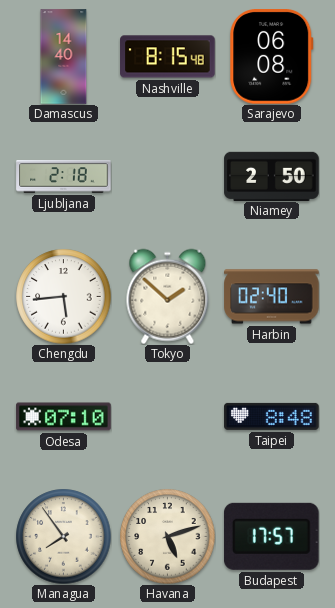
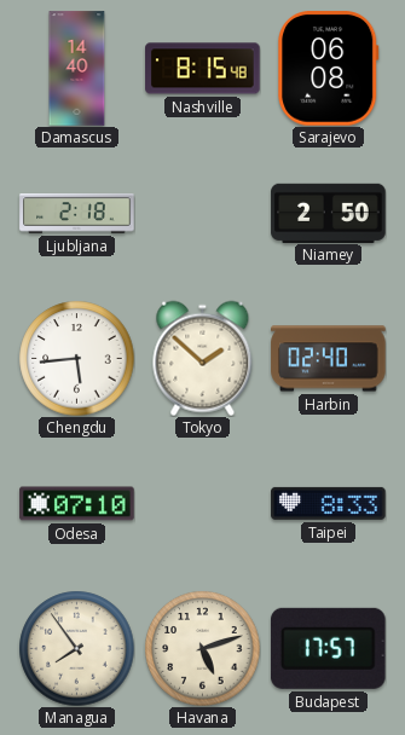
Taipei: 8:48 -> 8:33 (329, 503)
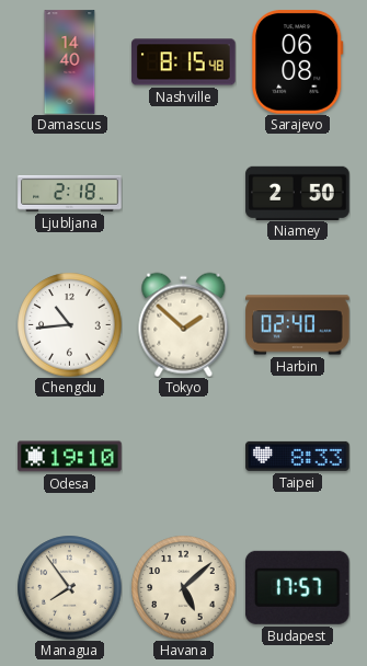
Chengdu: 5:44 -> 10:44 (69, 324)
Odesa: 07:10 -> 19:10 (70, 457)
Havana: 5:12 -> 5:08 (183, 587)
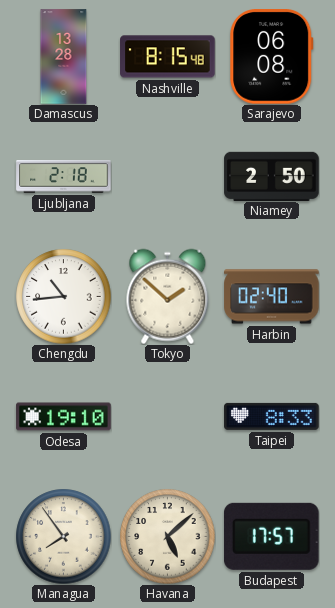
Damascus: 14:40 -> 13:28 (64, 57)
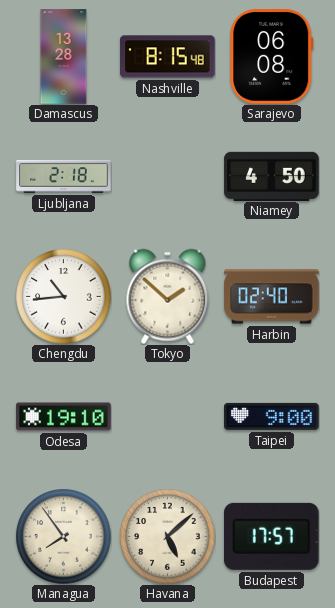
Niamey: 2:50 -> 4:50 (272, 176)
Taipei: 8:33 -> 9:00 (272, 416)
